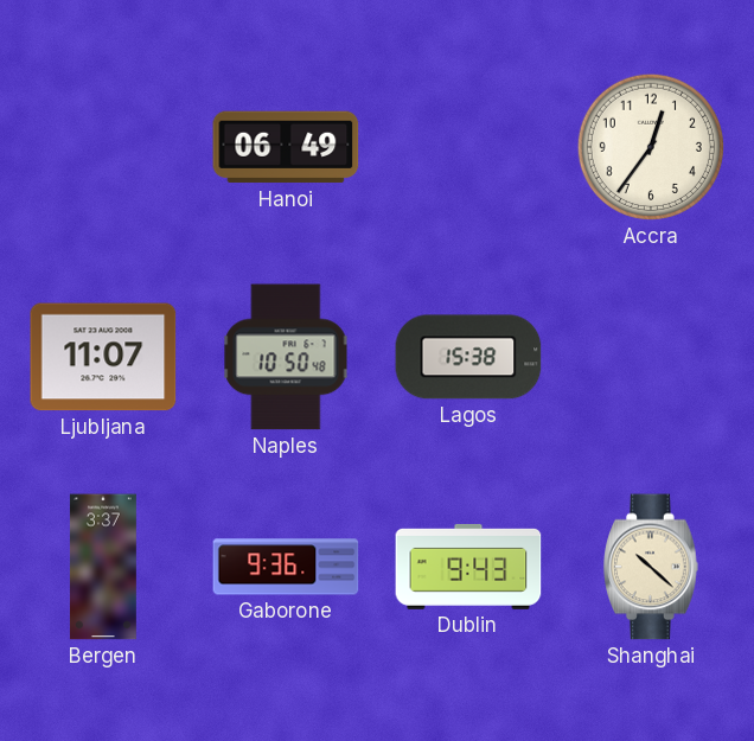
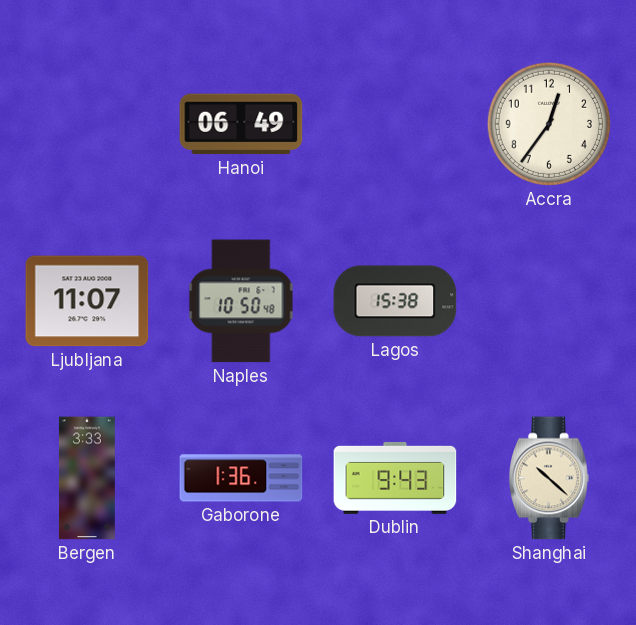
Bergen: 3:37 -> 3:33 (87, 478)
Gaborone: 9:36 -> 1:36 (241, 478)
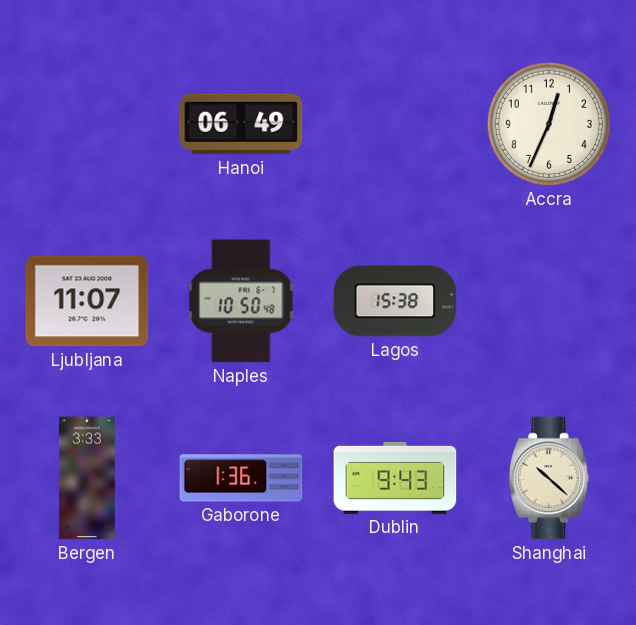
Accra: 12:36 -> 12:34 (549, 124)
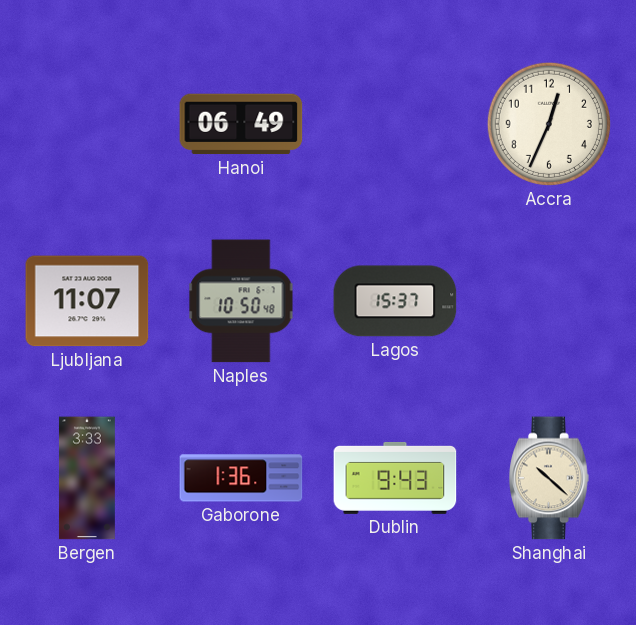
Lagos: 15:38 -> 15:37 (395, 301)
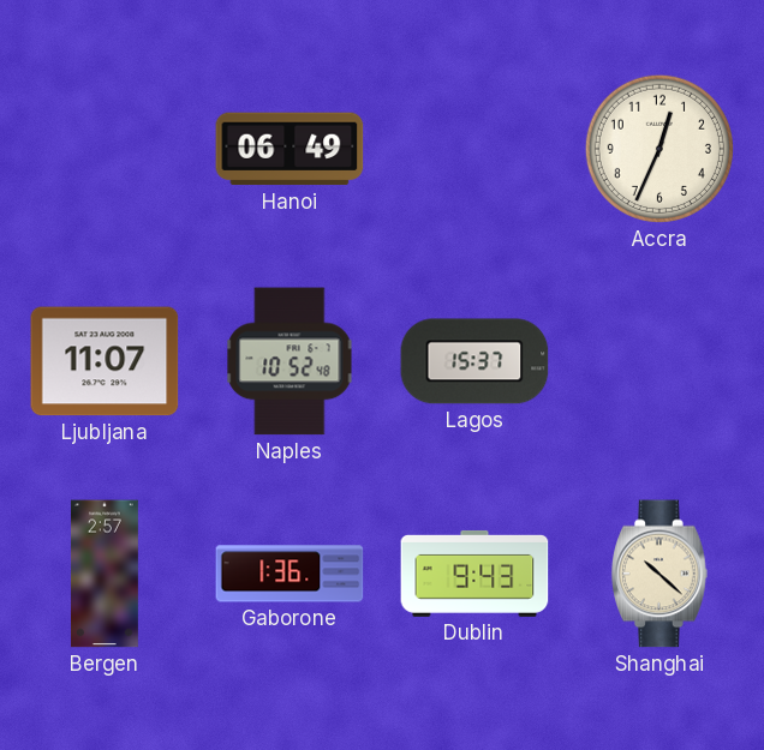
Naples: 10:50 -> 10:52 (290, 361)
Bergen: 3:33 -> 2:57 (105, 574)
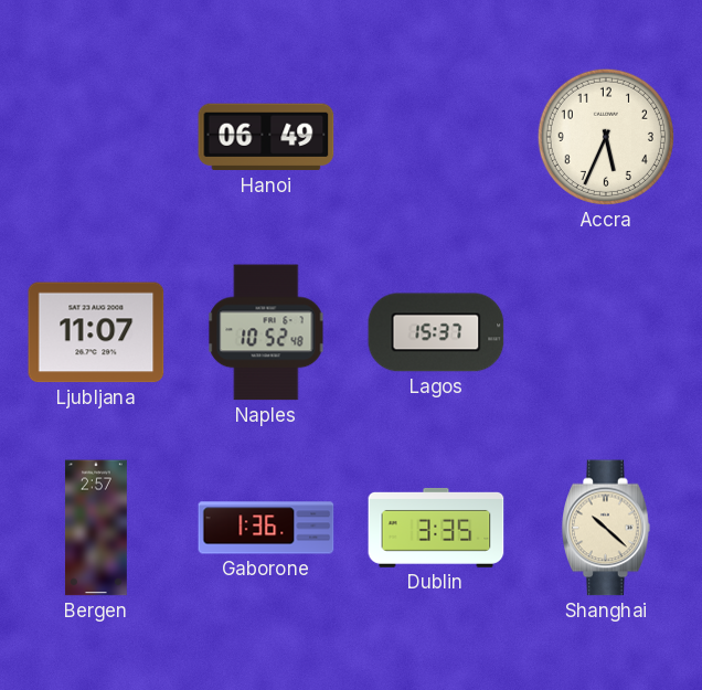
Accra: 12:34 -> 5:34 (606, 137)
Dublin: 9:43 -> 3:35 (436, 528)
